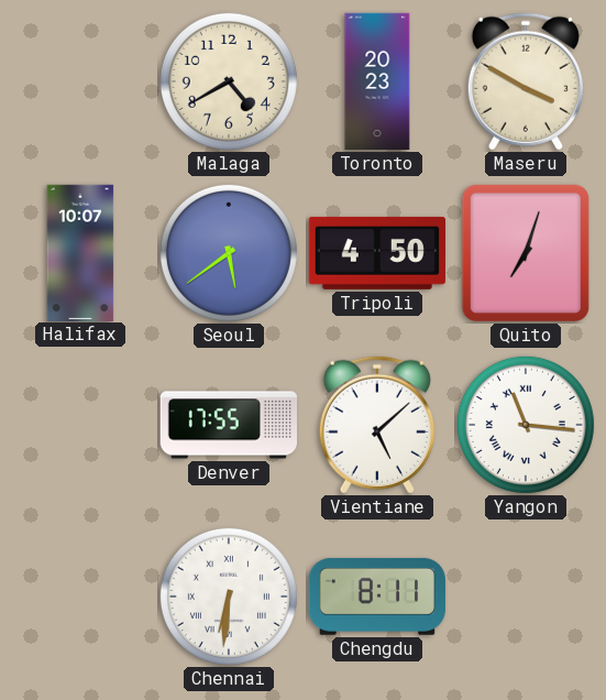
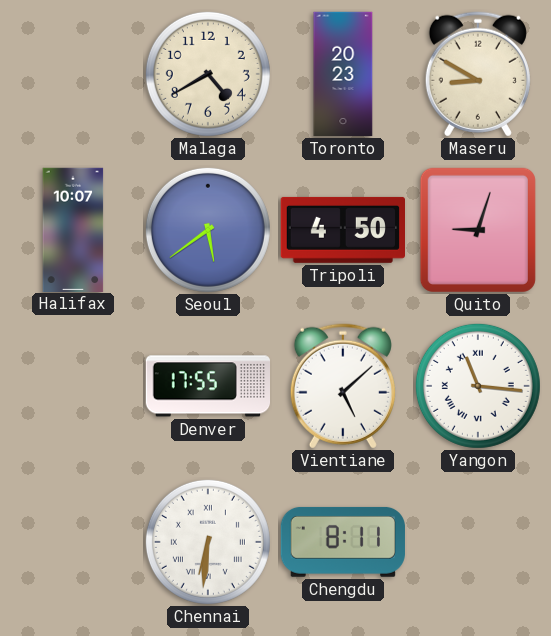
Maseru: 3:50 -> 8:50 (478, 74)
Quito: 7:03 -> 9:03 (478, 230)
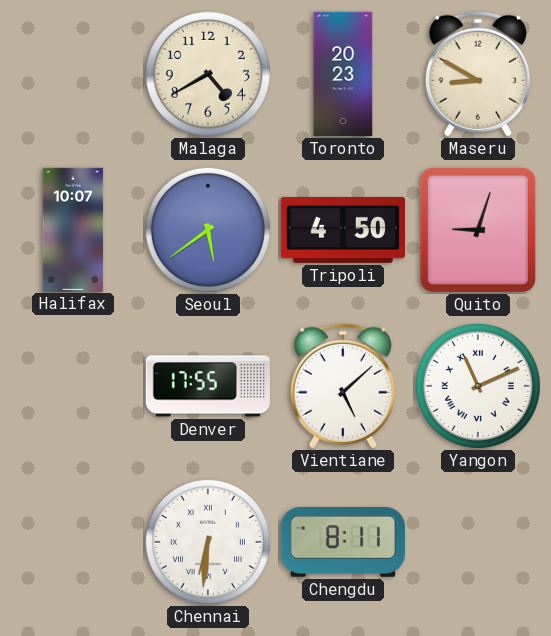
Yangon: 11:16 -> 11:11 (478, 386)
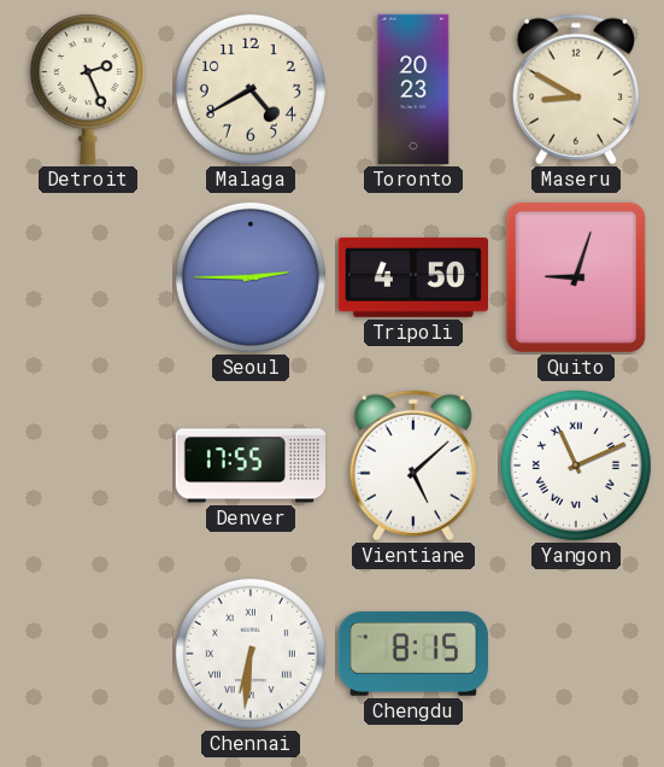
Detroit: none -> 2:26 (88, 89)
Halifax: 10:07 -> none (73, 229)
Seoul: 5:39 -> 2:45 (251, 277)
Chengdu: 8:11 -> 8:15 (413, 654)
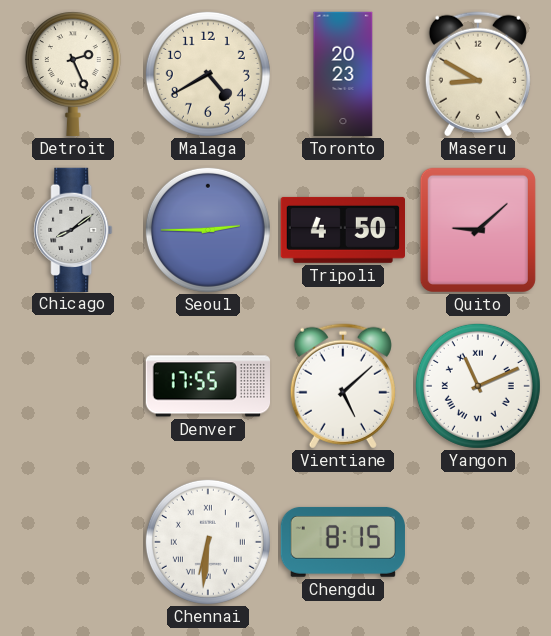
Chicago: none -> 8:09 (73, 229)
Quito: 9:03 -> 9:08 (478, 230)
